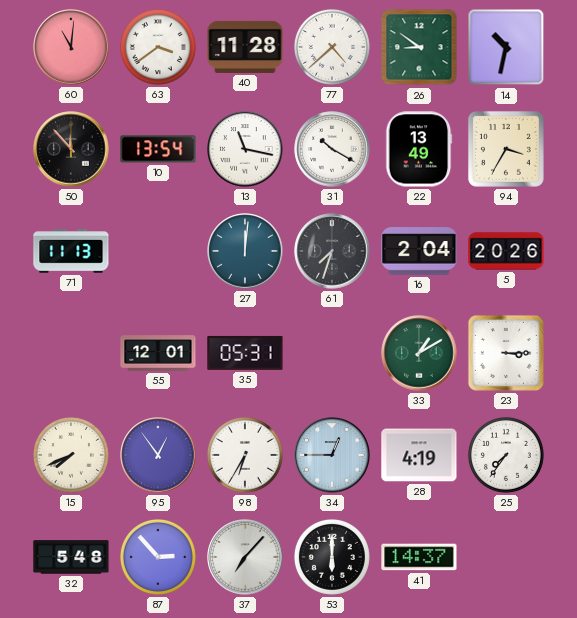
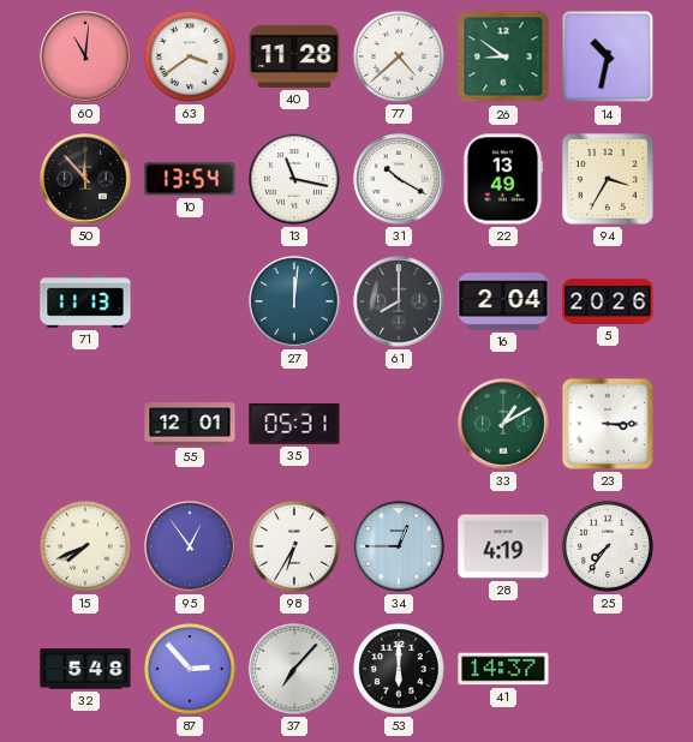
61: 7:33 -> 8:00 (399, 301)
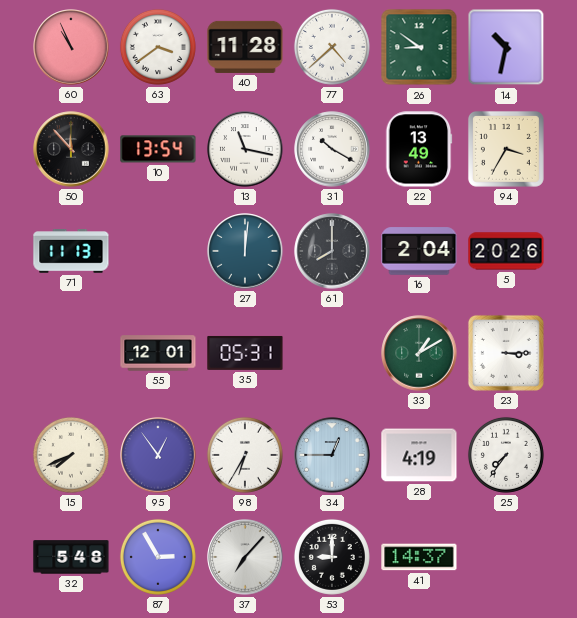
60: 11:01 -> 10:56 (71, 47)
87: 2:53 -> 2:55 (158, 557)
53: 6:00 -> 9:00 (332, 557)
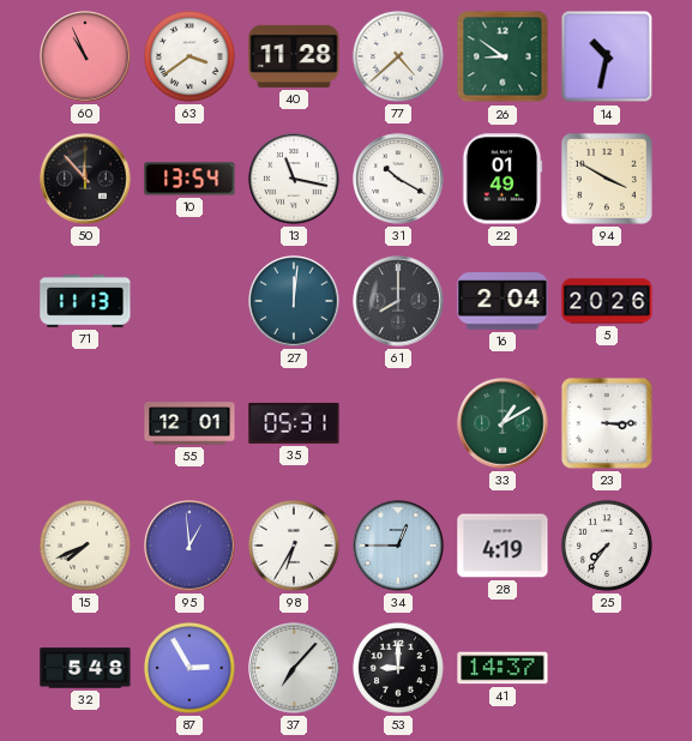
22: 13:49 -> 01:49 (503, 179)
94: 3:35 -> 3:50 (607, 179)
95: 12:54 -> 12:59 (189, 546)
